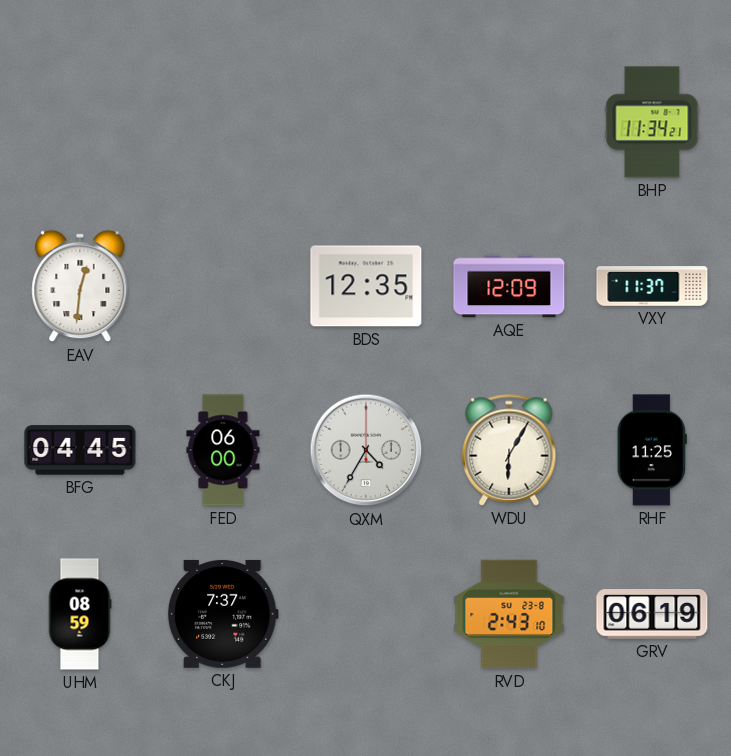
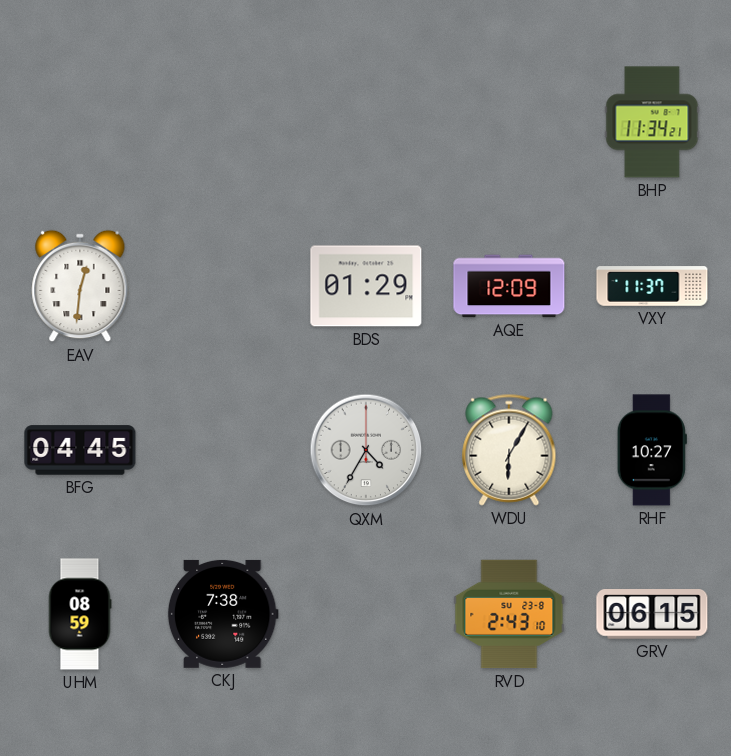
BDS: 12:35 -> 01:29 (366, 286)
FED: 06:00 -> none (223, 450)
RHF: 11:25 -> 10:27 (652, 450)
CKJ: 7:37 -> 7:38 (223, 614)
GRV: 06:19 -> 06:15 (652, 614)
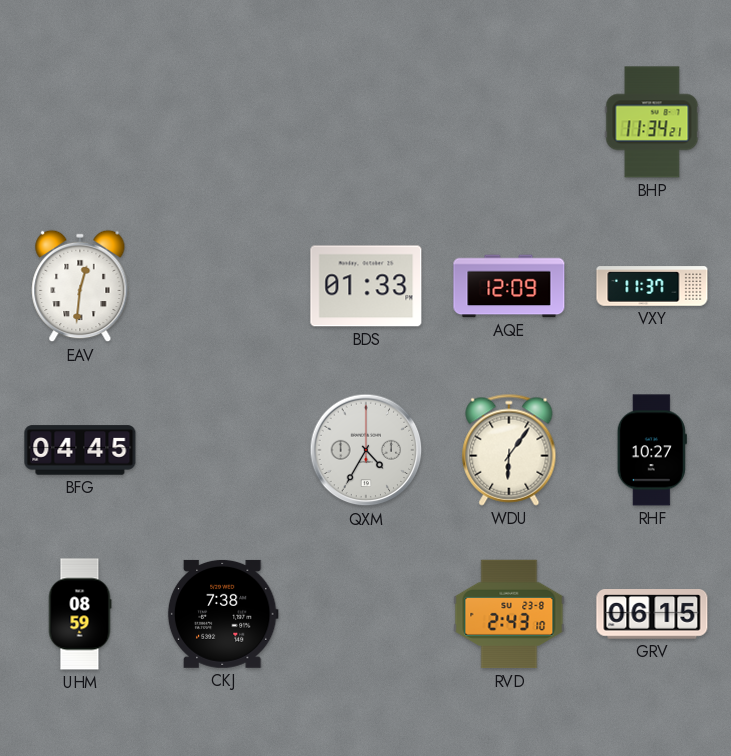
BDS: 01:29 -> 01:33 (366, 286)
WDU: 6:05 -> 6:06 (509, 450)
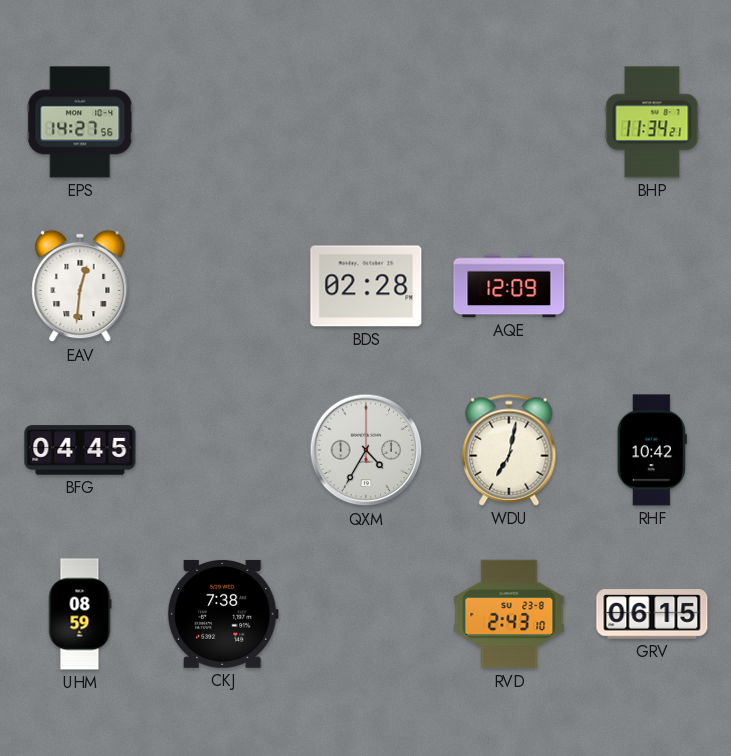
EPS: none -> 14:27 (80, 122)
BDS: 01:33 -> 02:28 (366, 286)
VXY: 11:37 -> none (652, 286)
WDU: 6:06 -> 7:02 (509, 450)
RHF: 10:27 -> 10:42 (652, 450)
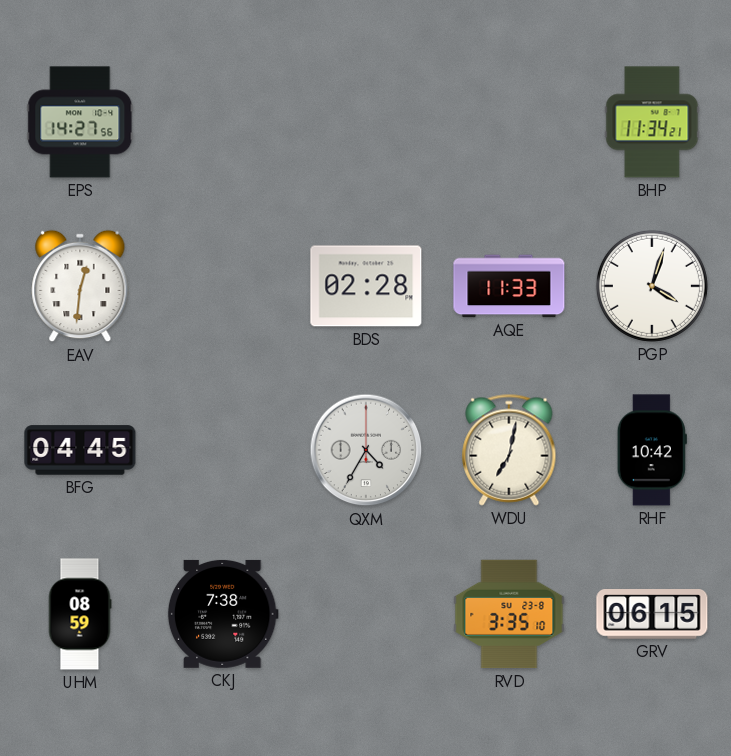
AQE: 12:09 -> 11:33 (509, 286)
PGP: none -> 4:03 (652, 286)
RVD: 2:43 -> 3:35 (509, 614)
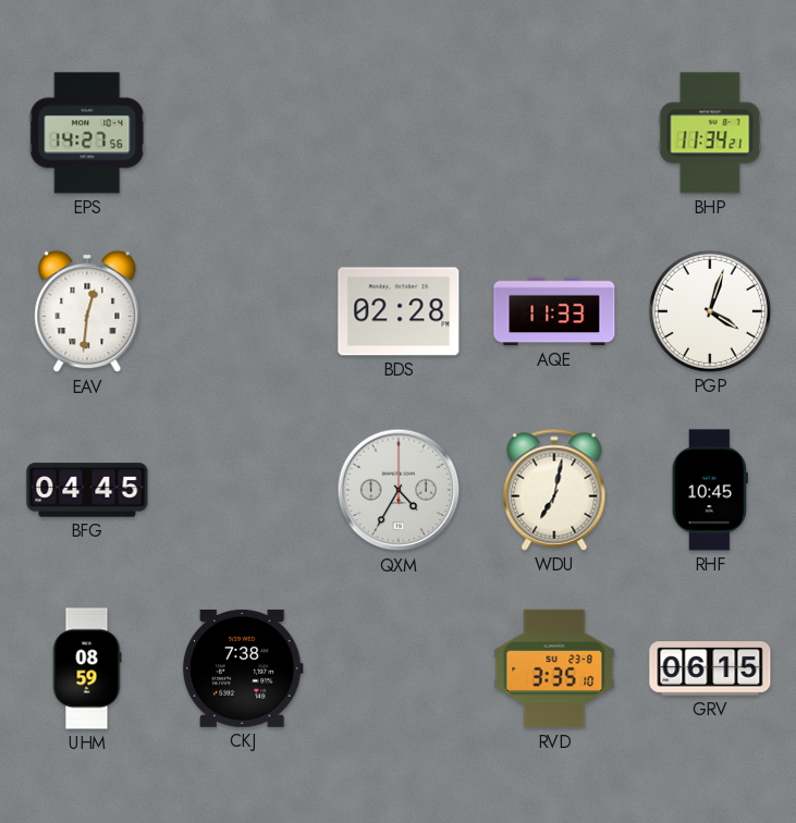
RHF: 10:42 -> 10:45 (710, 490)
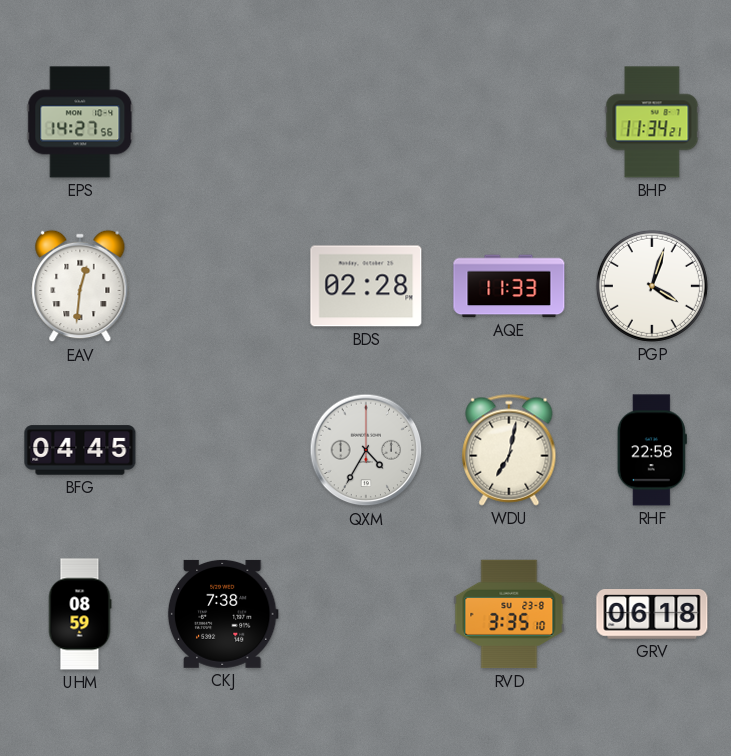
RHF: 10:45 -> 22:58 (652, 450)
GRV: 06:15 -> 06:18 (652, 614)
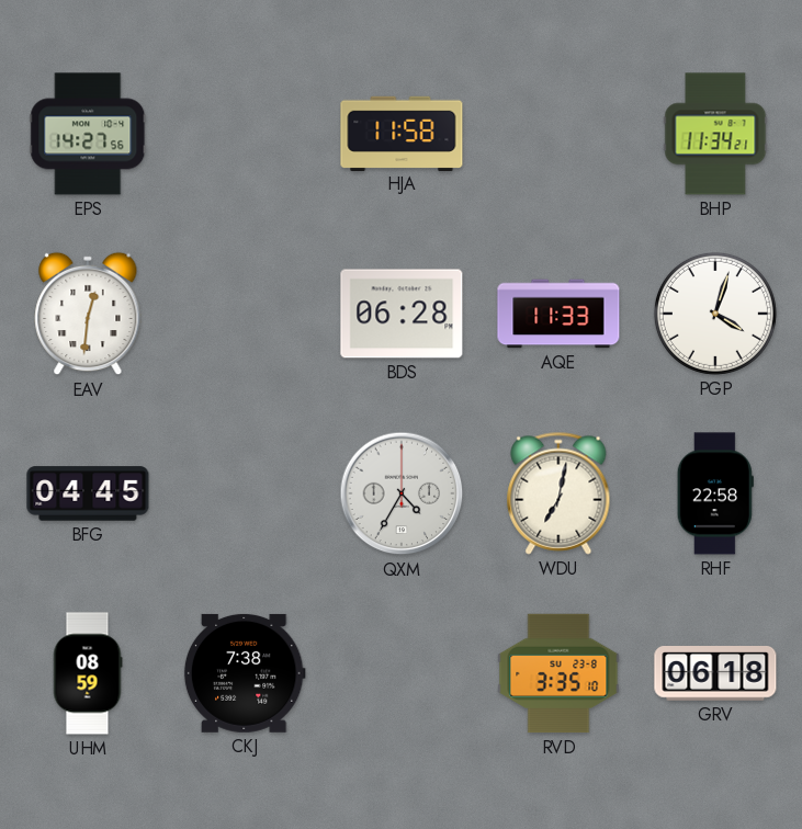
HJA: none -> 11:58 (402, 133)
BDS: 02:28 -> 06:28 (402, 314)
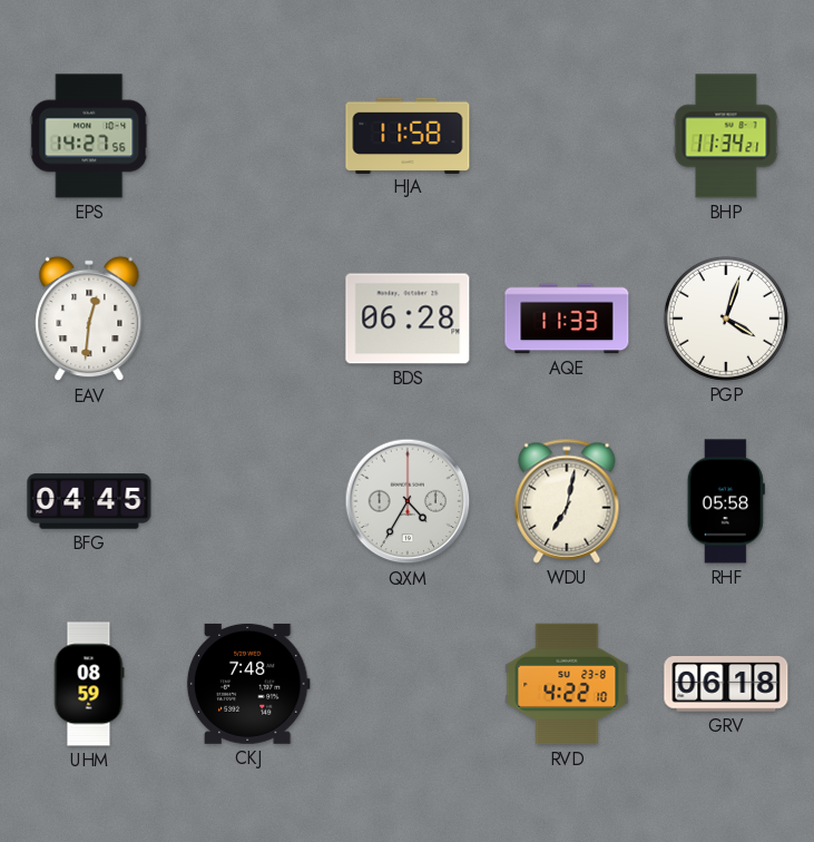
RHF: 22:58 -> 05:58 (726, 501)
CKJ: 7:38 -> 7:48 (248, 684)
RVD: 3:35 -> 4:22 (567, 684)
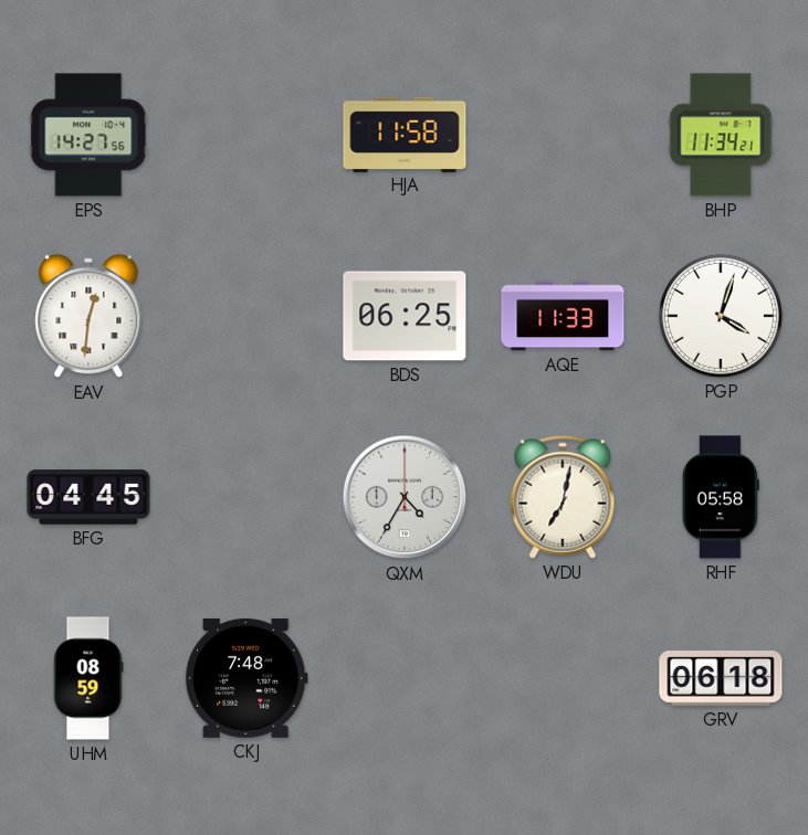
BDS: 06:28 -> 06:25 (405, 316)
RVD: 4:22 -> none (567, 684)
